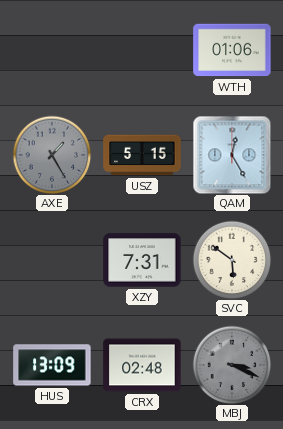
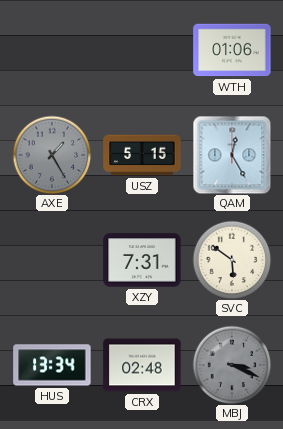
HUS: 13:09 -> 13:34 (52, 365)
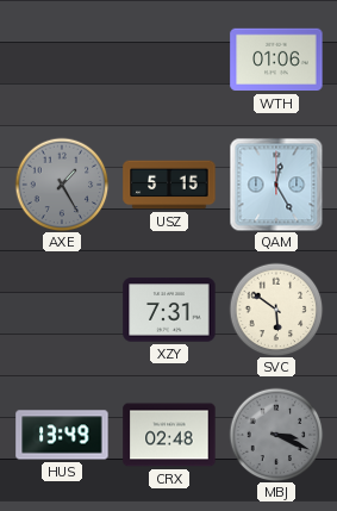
HUS: 13:34 -> 13:49 (62, 435)
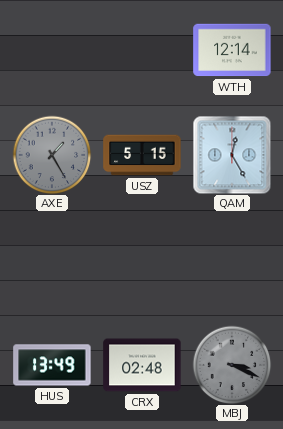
WTH: 01:06 -> 12:14 (232, 50)
XZY: 7:31 -> none (169, 310)
SVC: 5:51 -> none (276, 310)
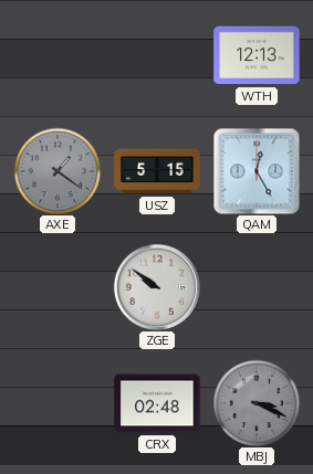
WTH: 12:14 -> 12:13 (257, 55)
AXE: 1:25 -> 1:21 (58, 171)
ZGE: none -> 9:51 (157, 287)
HUS: 13:49 -> none (52, 365)
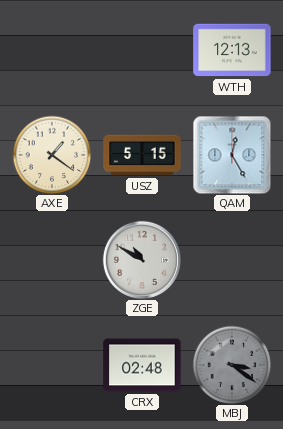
AXE dial: grey -> cream (52, 155)
ZGE: 9:51 -> 10:50 (142, 260)
MBJ: 3:19 -> 3:21 (232, 365)
